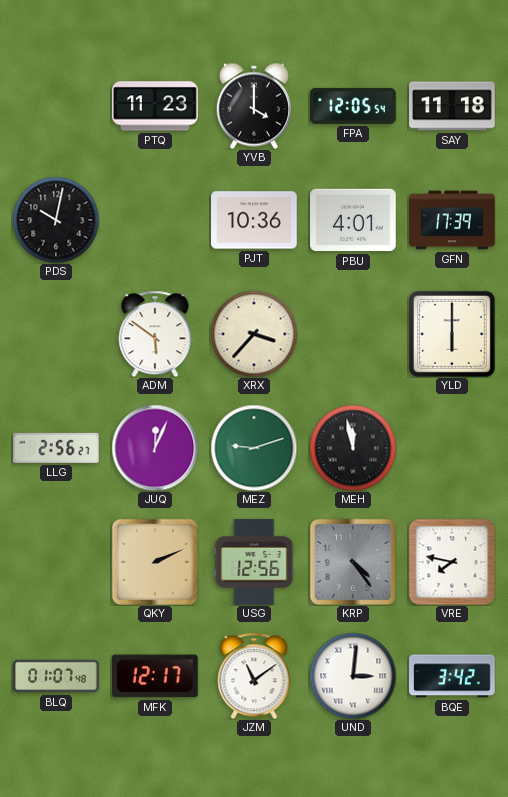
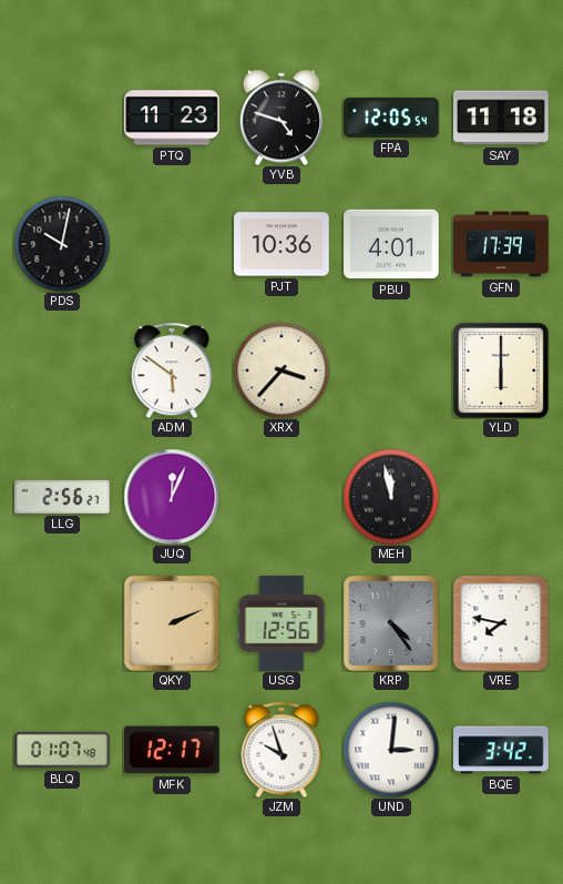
YVB: 4:00 -> 4:48 (281, 118)
MEZ: 9:12 -> none (254, 448)
JZM: 11:09 -> 9:57 (281, 750)
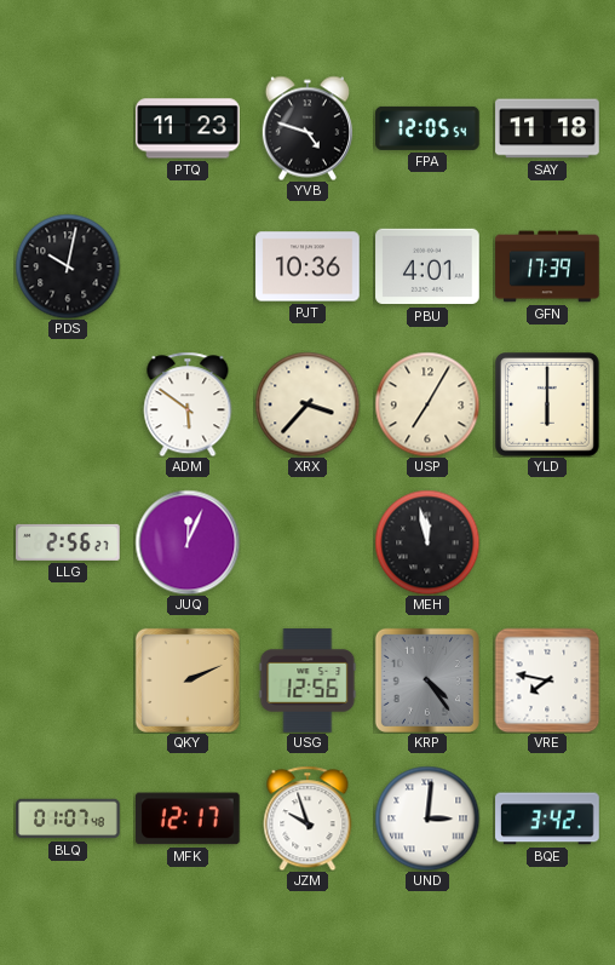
USP: none -> 7:05 (427, 404)
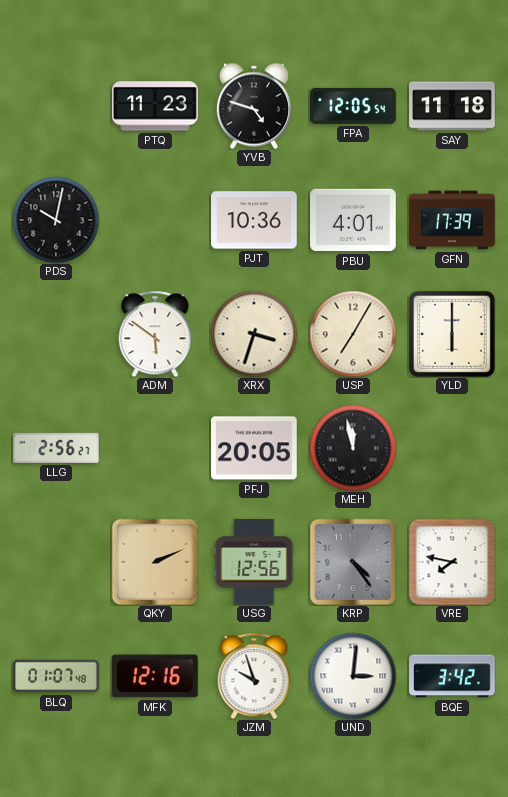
XRX: 3:37 -> 3:33 (254, 334)
JUQ: 12:04 -> none (188, 542)
PFJ: none -> 20:05 (254, 448)
MFK: 12:17 -> 12:16 (155, 676)
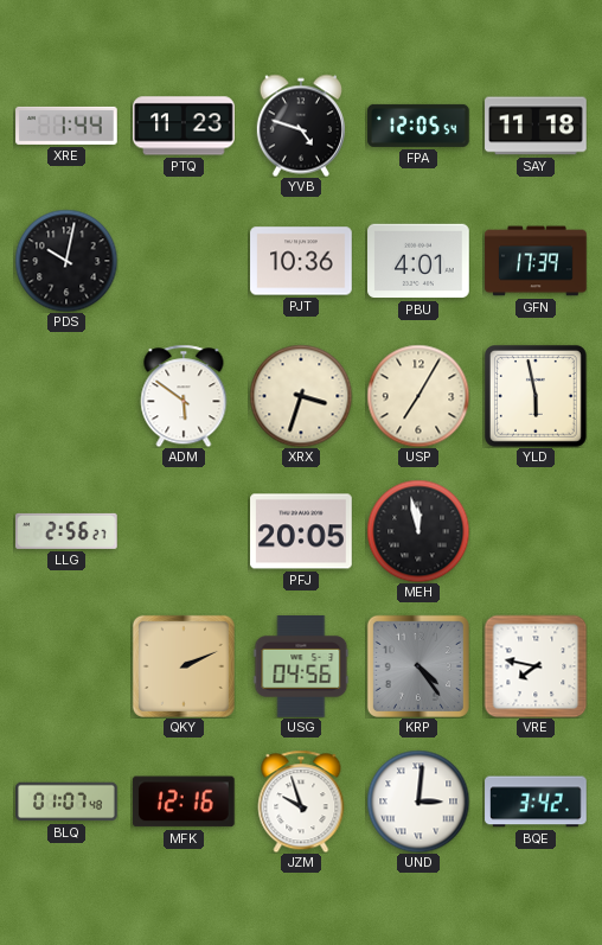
XRE: none -> 1:44 (66, 126)
YLD: 6:00 -> 5:58 (537, 397)
USG: 12:56 -> 04:56 (301, 666)
